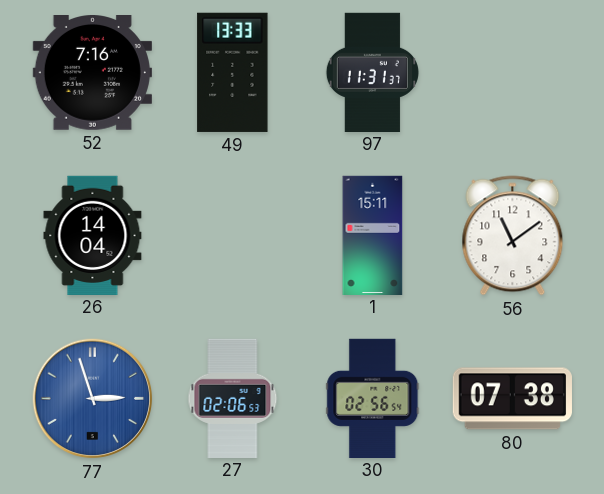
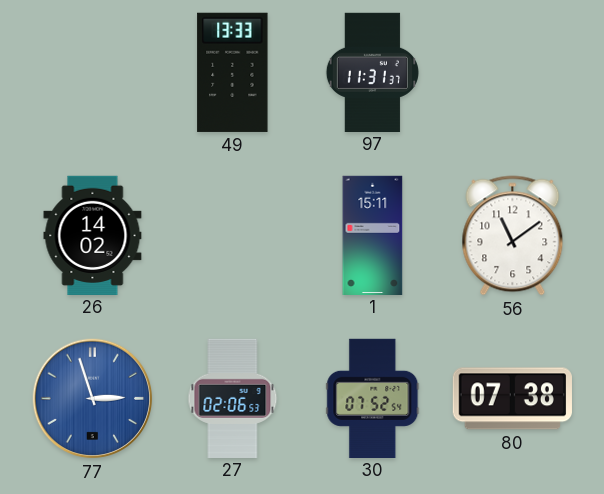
52: 7:16 -> none (92, 73)
26: 14:04 -> 14:02 (93, 235)
30: 02:56 -> 07:52 (373, 398)
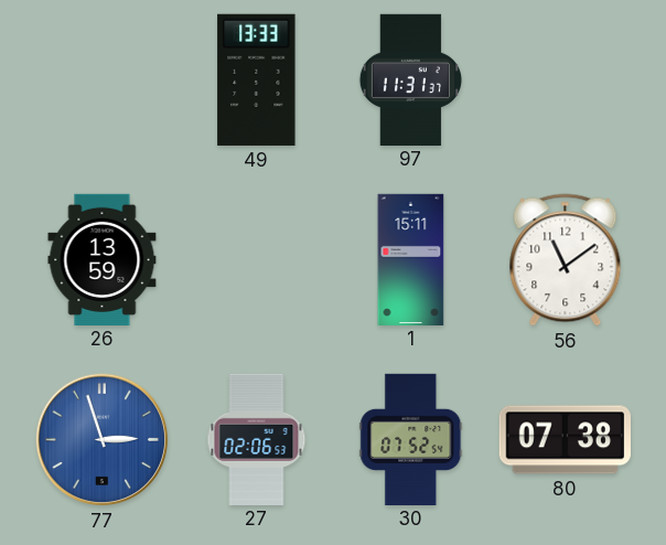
26: 14:02 -> 13:59 (103, 259)
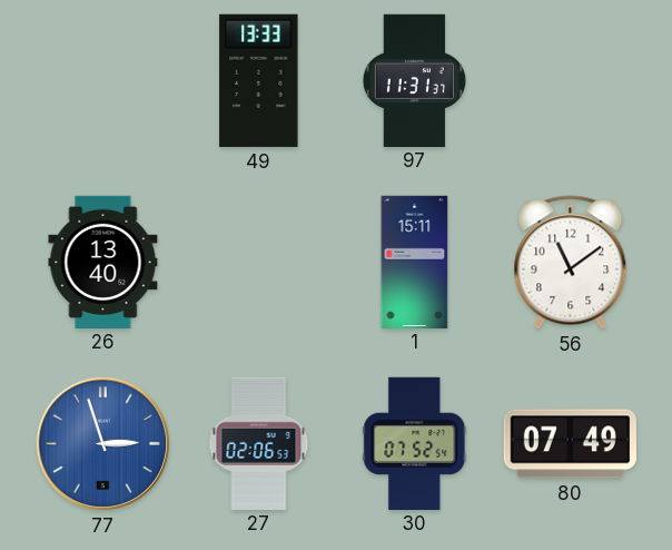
26: 13:59 -> 13:40 (103, 262)
80: 07:38 -> 07:49 (570, 444)
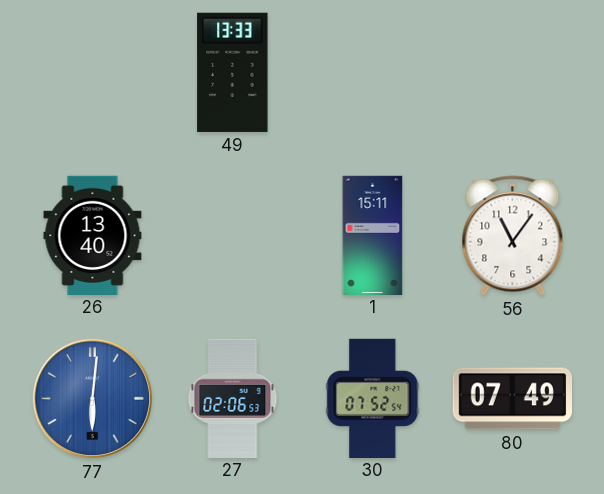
97: 11:31 -> none (414, 80)
56: 11:09 -> 11:06 (513, 236)
77: 2:57 -> 6:01 (93, 399)
